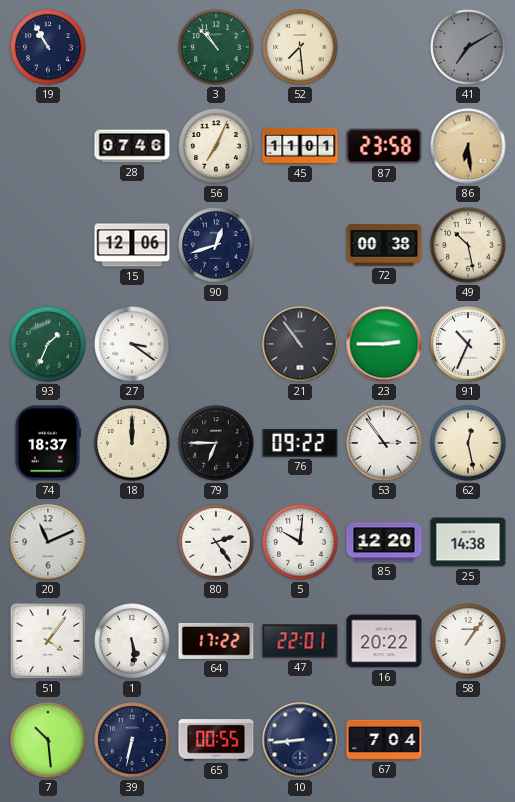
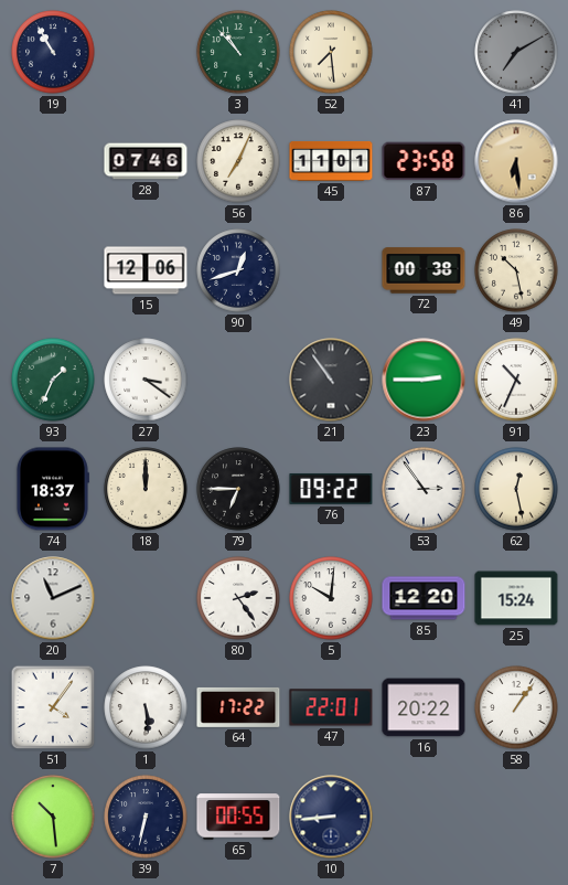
25: 14:38 -> 15:24 (516, 598)
67: 7:04 -> none (384, 740)
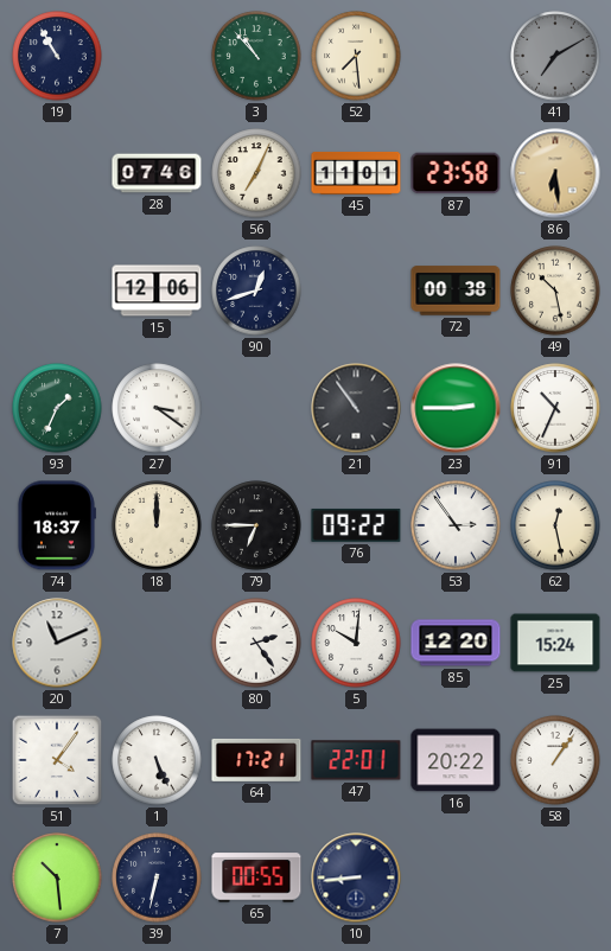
1: 5:29 -> 5:26 (157, 760)
64: 17:22 -> 17:21 (256, 760)
